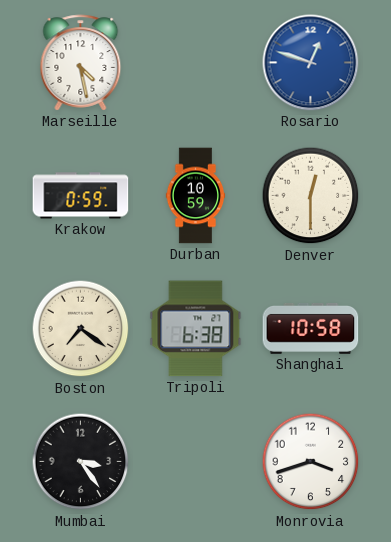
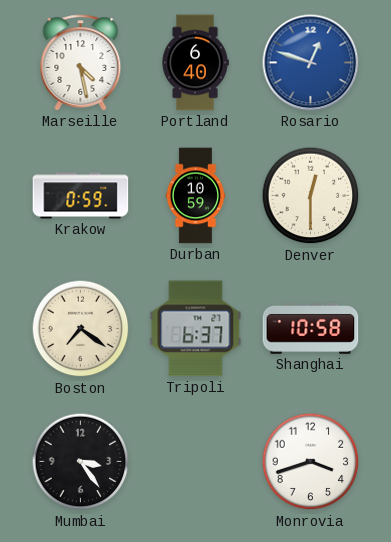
Portland: none -> 6:40 (195, 63)
Tripoli: 6:38 -> 6:37 (196, 329)
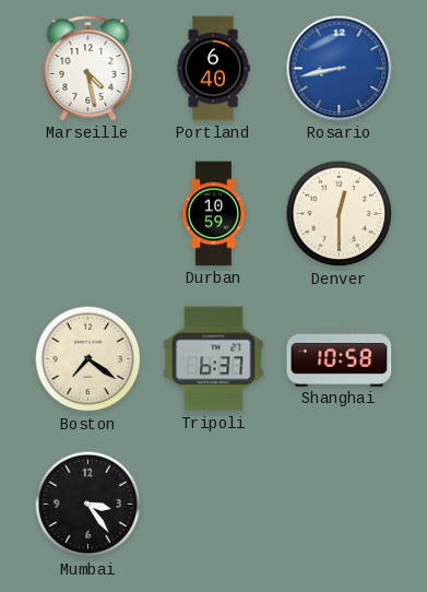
Rosario: 12:48 -> 8:43 (340, 69)
Krakow: 0:59 -> none (81, 196)
Monrovia: 3:42 -> none (311, 462)
